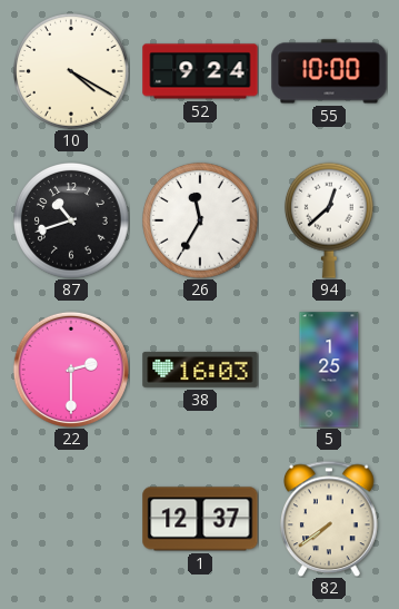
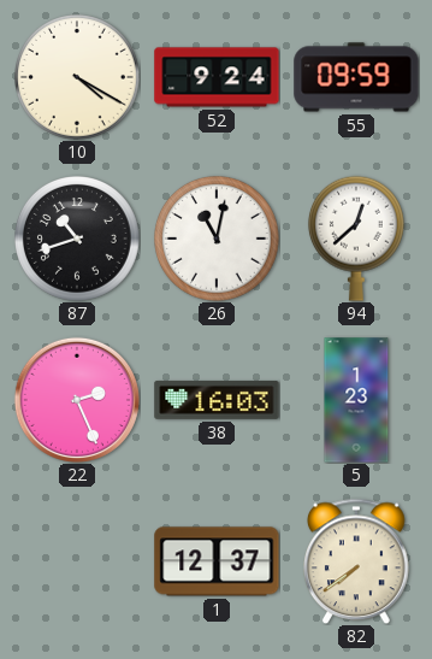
55: 10:00 -> 09:59 (356, 77)
26: 11:35 -> 11:02 (218, 240)
22: 2:30 -> 2:26 (77, 400)
5: 1:25 -> 1:23 (356, 400)
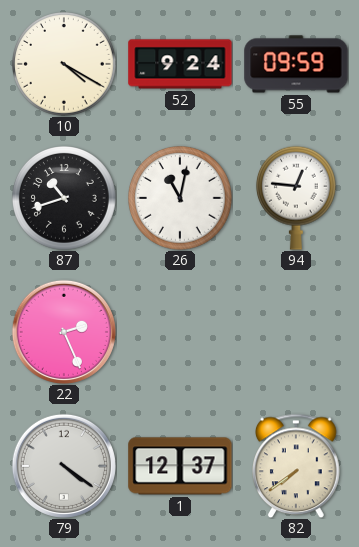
94: 12:38 -> 12:46 (296, 198)
38: 16:03 -> none (217, 400)
5: 1:23 -> none (356, 400)
79: none -> 4:21 (64, 466)
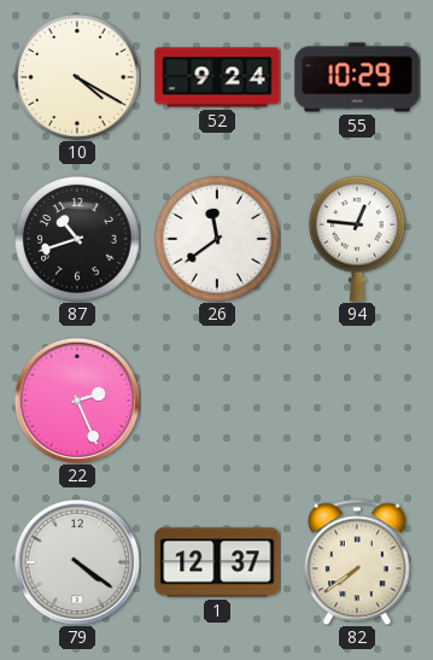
55: 09:59 -> 10:29 (357, 77)
26: 11:02 -> 11:39 (218, 240)
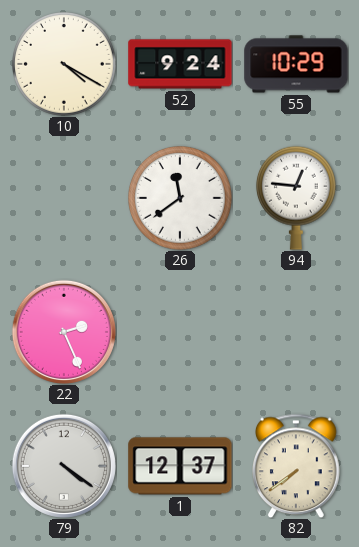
87: 10:42 -> none (78, 240)
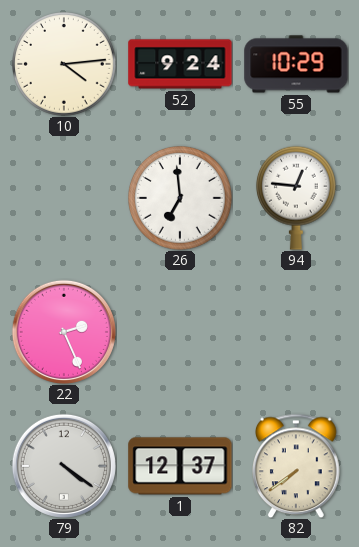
10: 4:20 -> 4:14 (65, 65)
26: 11:39 -> 6:59 (181, 199)
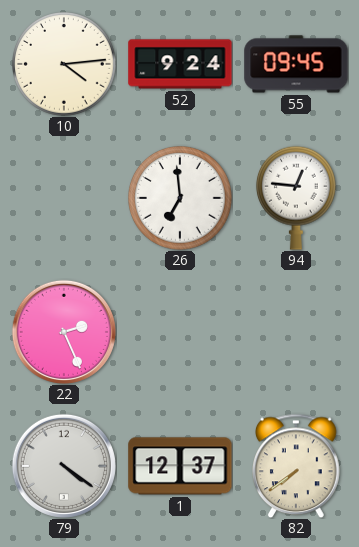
55: 10:29 -> 09:45 (296, 64)
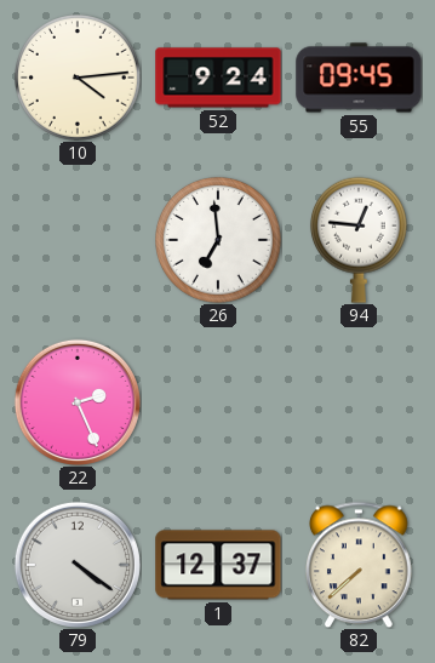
82: 7:39 -> 7:38 (360, 565)
